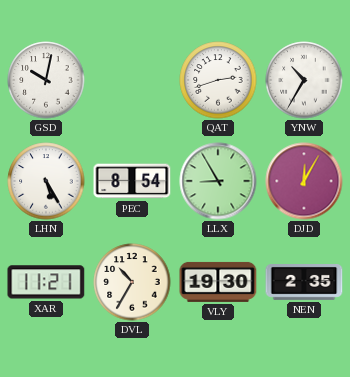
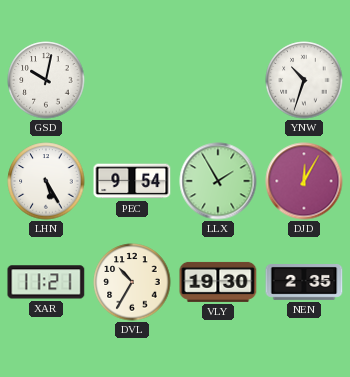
QAT: 2:42 -> none (218, 80)
YNW: 10:35 -> 10:33 (304, 80)
PEC: 8:54 -> 9:54 (132, 181)
LLX: 8:55 -> 1:55 (218, 181)
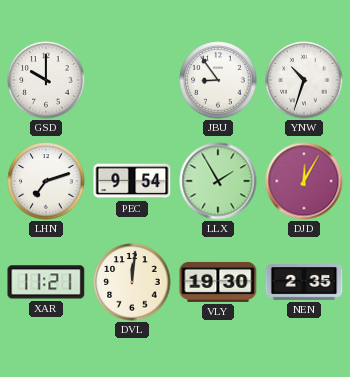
GSD: 10:02 -> 10:00 (46, 80)
JBU: none -> 8:54 (218, 80)
LHN: 5:25 -> 7:12 (46, 181)
DVL: 10:35 -> 12:01 (132, 282)
